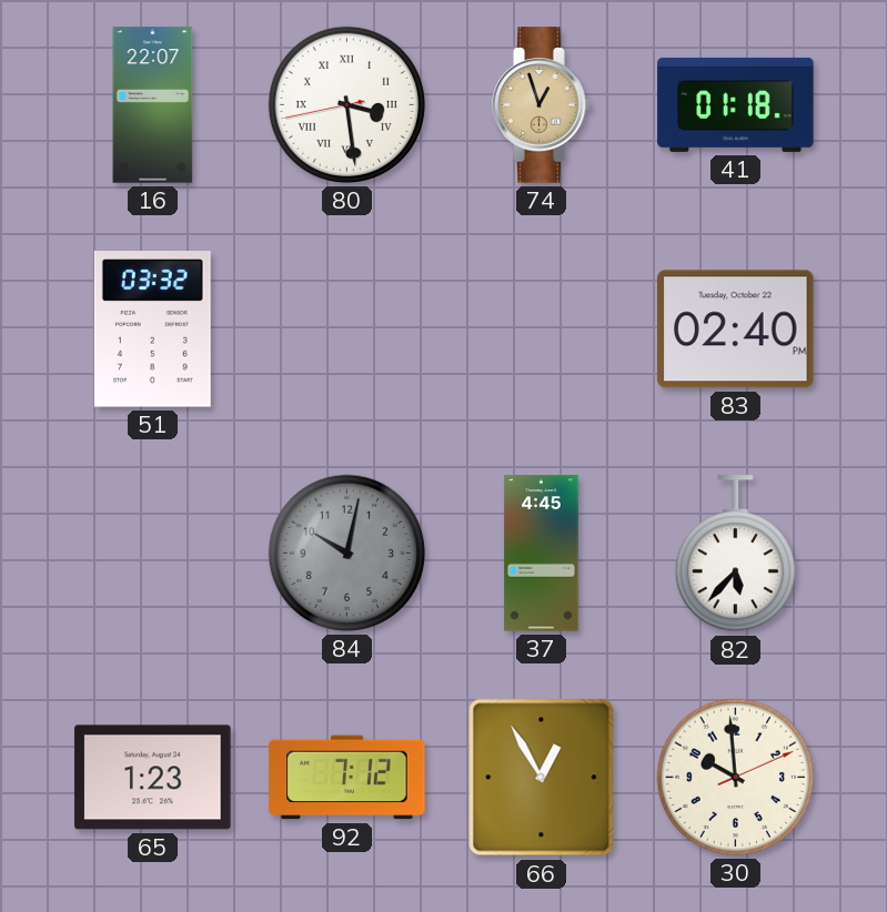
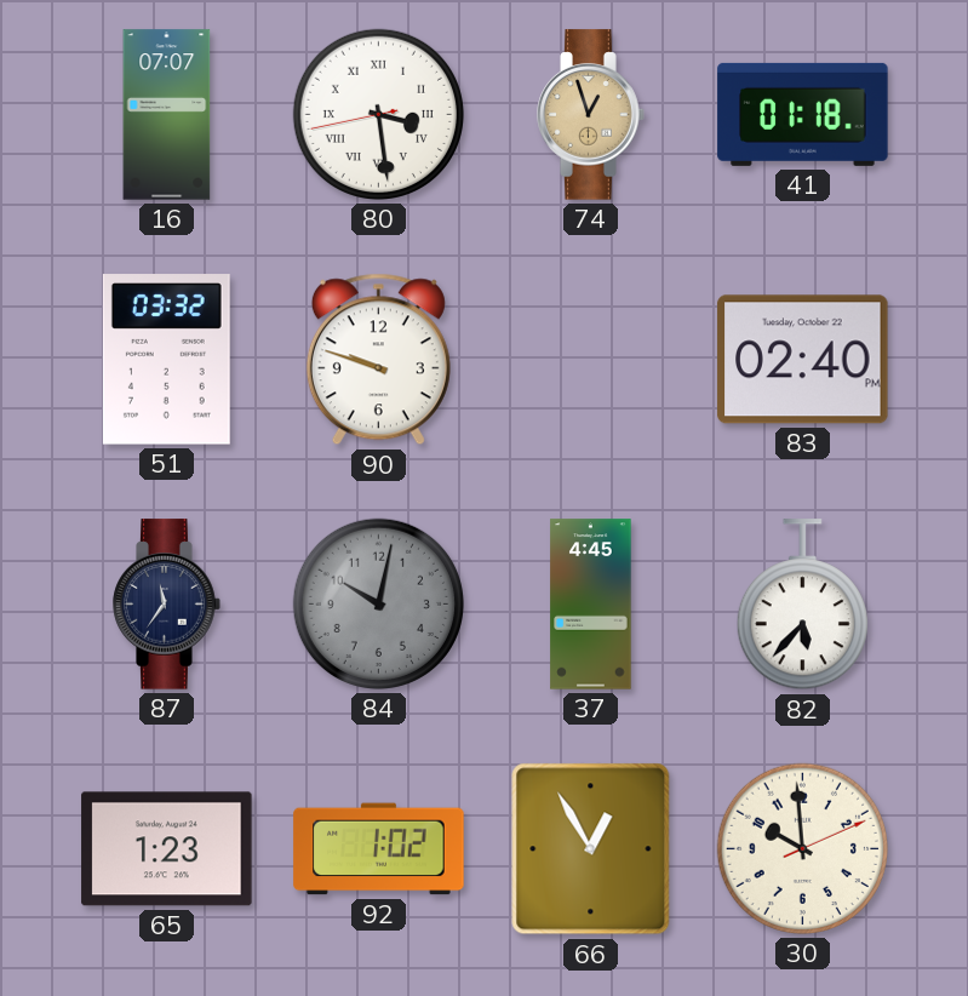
16: 22:07 -> 07:07 (167, 115)
90: none -> 9:48 (378, 360)
87: none -> 11:36 (167, 605)
92: 7:12 -> 1:02 (379, 849)
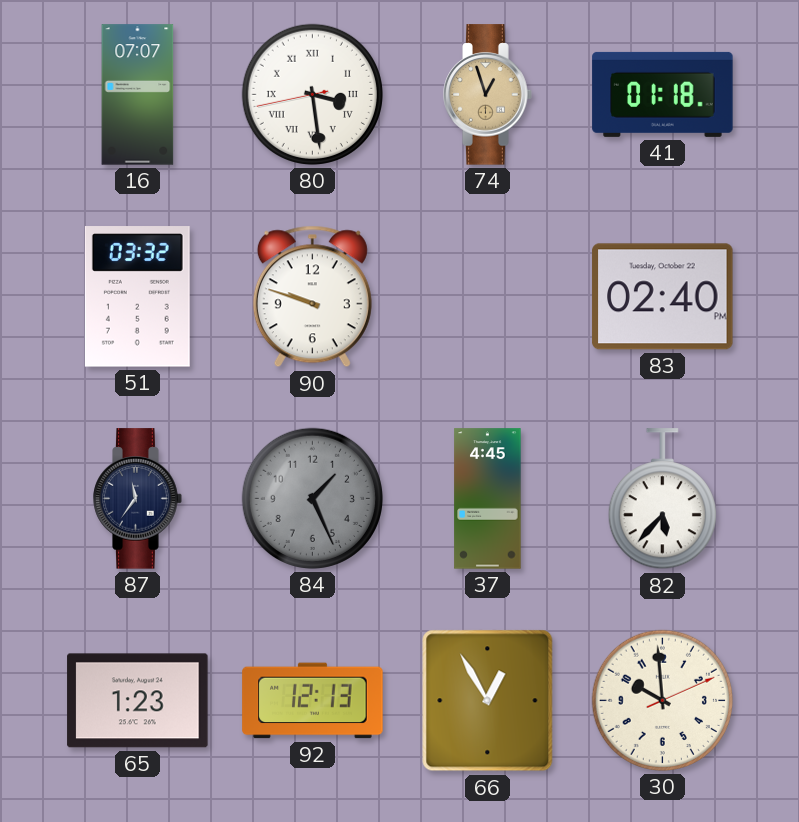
84: 10:02 -> 1:26 (312, 498)
92: 1:02 -> 12:13 (313, 701)
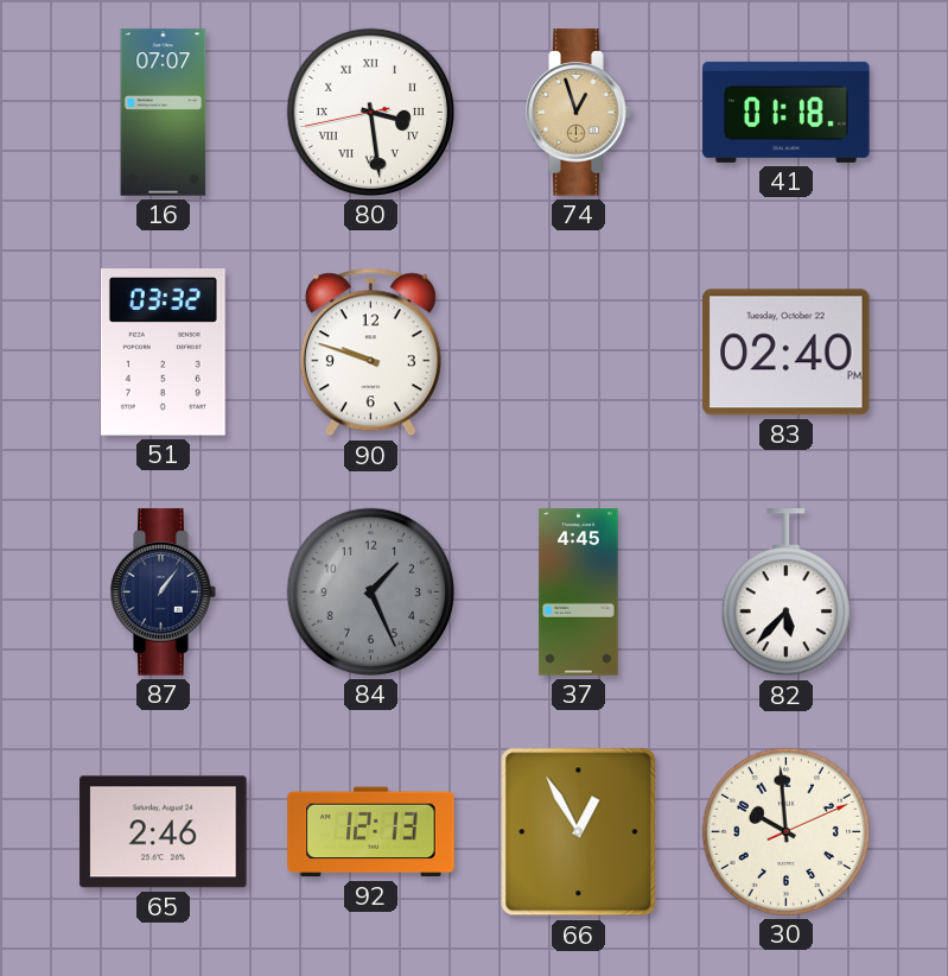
87: 11:36 -> 1:06 (164, 592)
65: 1:23 -> 2:46 (164, 832)
